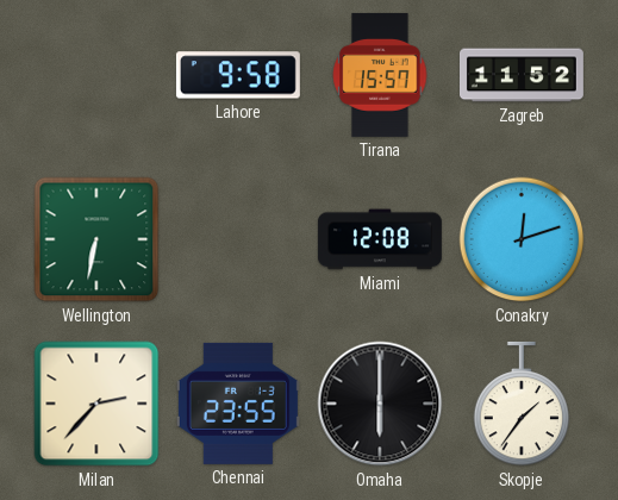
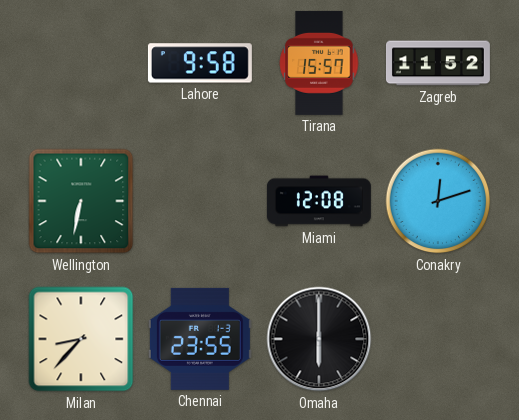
Milan: 2:37 -> 8:37 (81, 339)
Skopje: 1:36 -> none (522, 404)
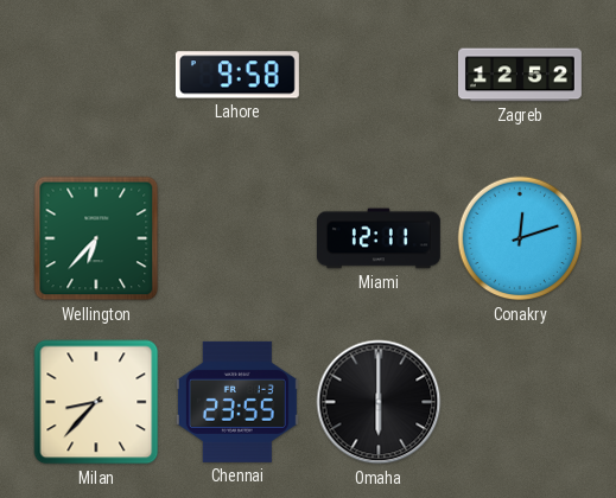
Tirana: 15:57 -> none (319, 63)
Zagreb: 11:52 -> 12:52 (520, 75)
Wellington: 6:32 -> 6:37 (96, 238)
Miami: 12:08 -> 12:11 (379, 238)
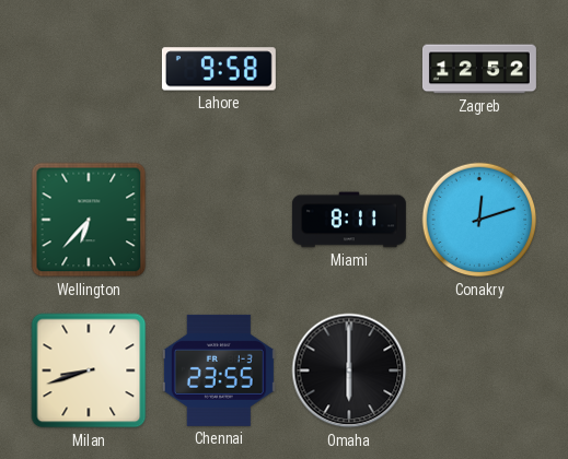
Miami: 12:11 -> 8:11 (349, 220)
Milan: 8:37 -> 8:42 (89, 370)
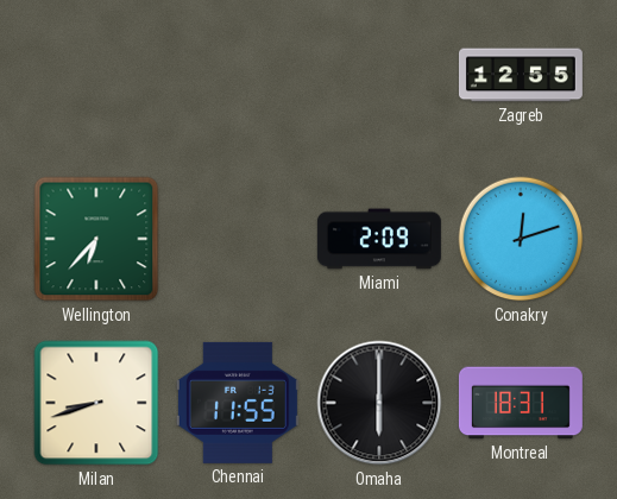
Lahore: 9:58 -> none (219, 69)
Zagreb: 12:52 -> 12:55 (521, 75)
Miami: 8:11 -> 2:09 (379, 239)
Chennai: 23:55 -> 11:55 (238, 403)
Montreal: none -> 18:31 (521, 403)
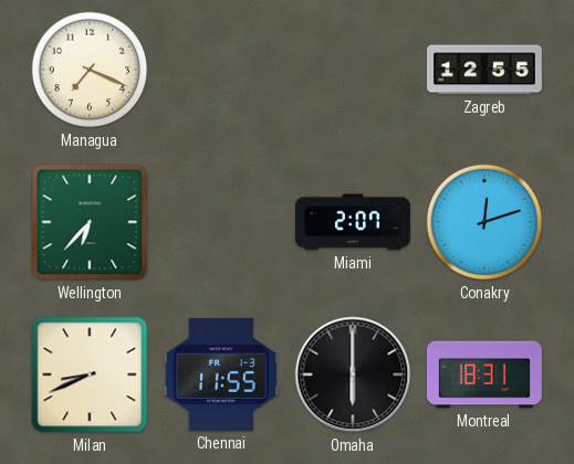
Managua: none -> 7:19 (90, 70)
Miami: 2:09 -> 2:07 (353, 222)
Milan: 8:42 -> 8:41 (90, 375)
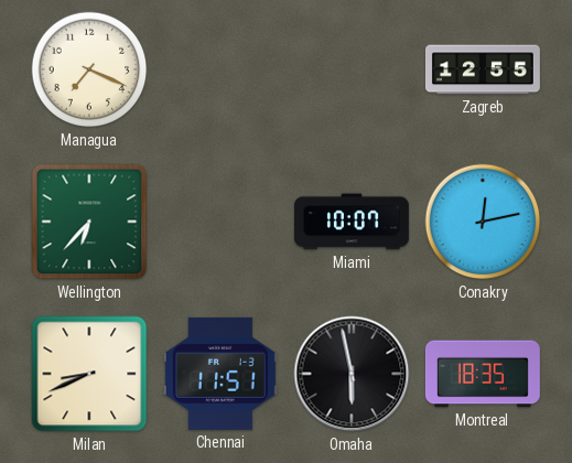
Miami: 2:07 -> 10:07 (352, 222)
Conakry: 12:12 -> 12:13 (483, 222)
Chennai: 11:55 -> 11:51 (220, 374)
Omaha: 6:00 -> 5:58 (352, 374)
Montreal: 18:31 -> 18:35 (483, 374)
